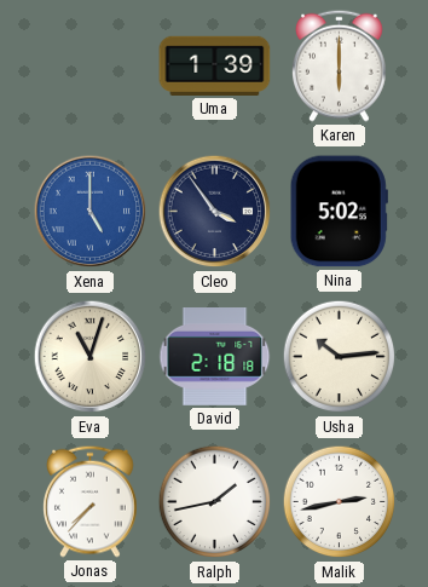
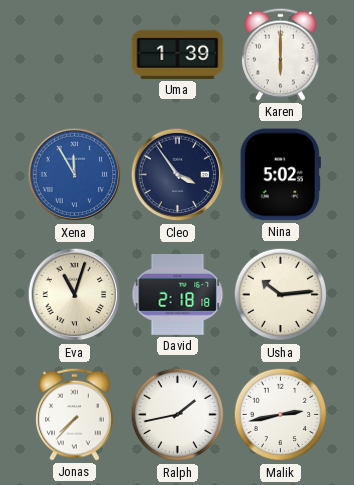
Xena: 5:00 -> 11:55 (75, 175)
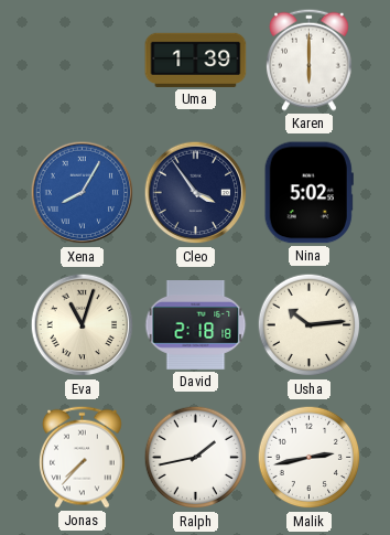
Xena: 11:55 -> 8:05 (83, 193)
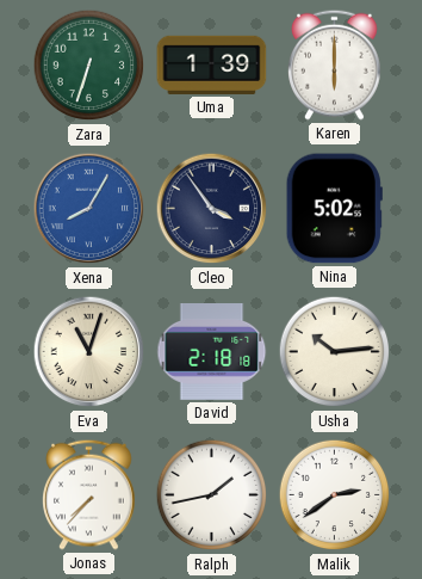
Zara: none -> 6:33 (89, 66)
Malik: 2:43 -> 2:39 (335, 495)
